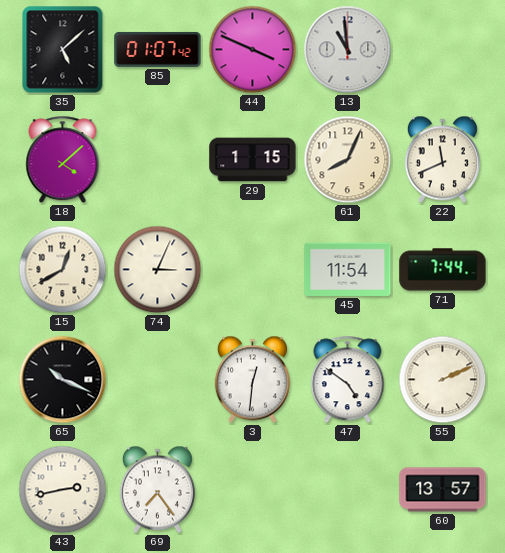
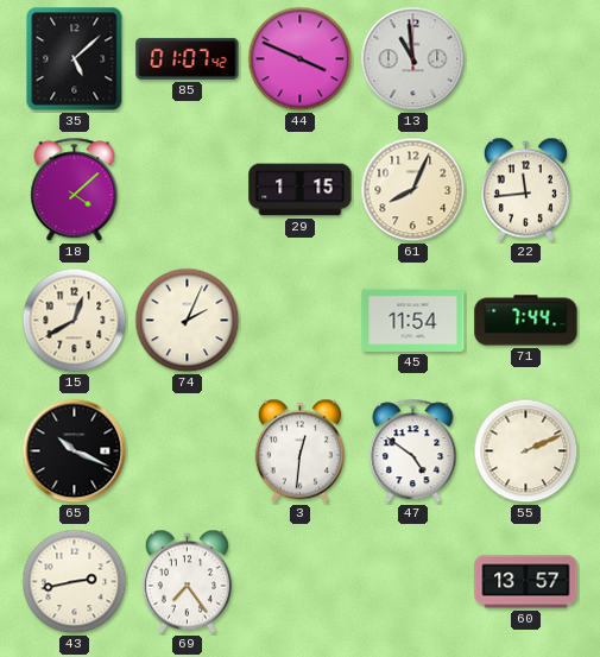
22: 11:41 -> 11:44 (525, 190)
74: 3:04 -> 2:04 (188, 321)
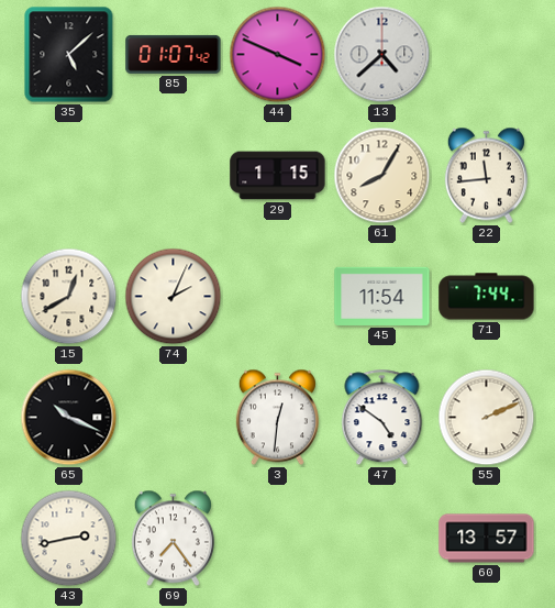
13: 10:59 -> 4:38 (382, 55)
18: 4:08 -> none (75, 190)
61: 8:04 -> 8:05 (382, 176)
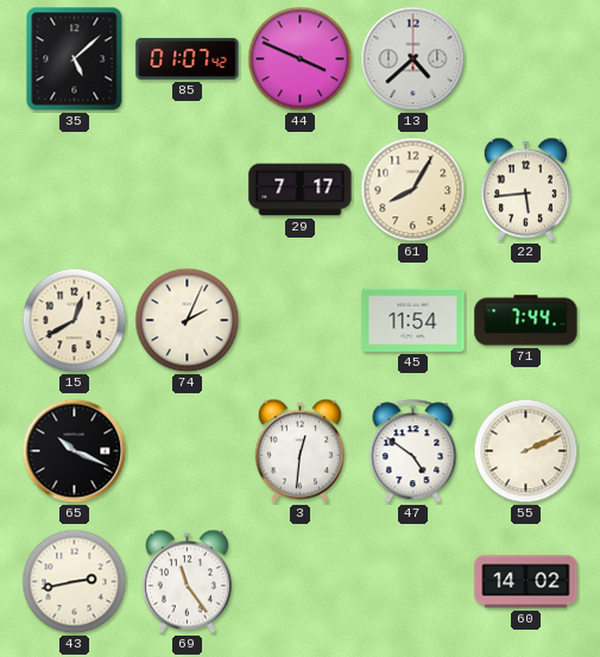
29: 1:15 -> 7:17 (301, 190)
22: 11:44 -> 5:44 (525, 190)
69: 7:24 -> 11:24 (187, 582)
60: 13:57 -> 14:02 (526, 582)
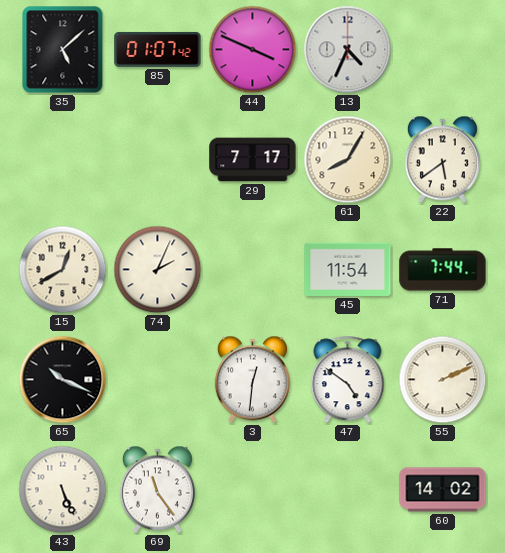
13: 4:38 -> 4:34 (348, 50)
22: 5:44 -> 5:39 (442, 160)
43: 2:43 -> 5:26 (63, 490)
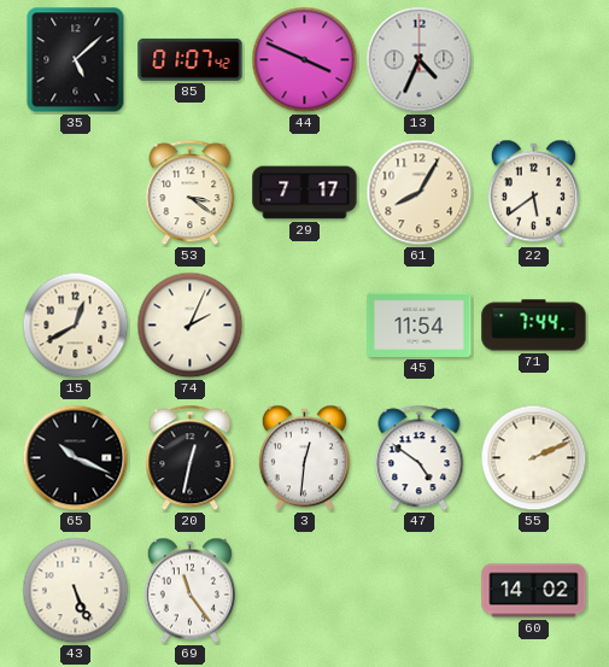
53: none -> 3:21 (191, 193)
20: none -> 12:32 (191, 458)
